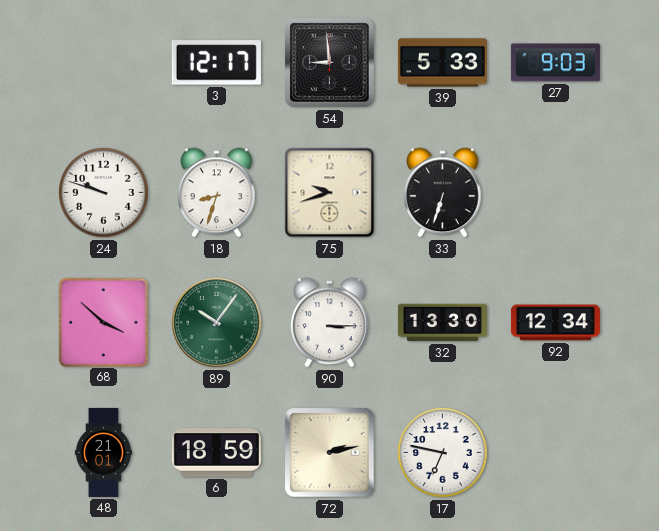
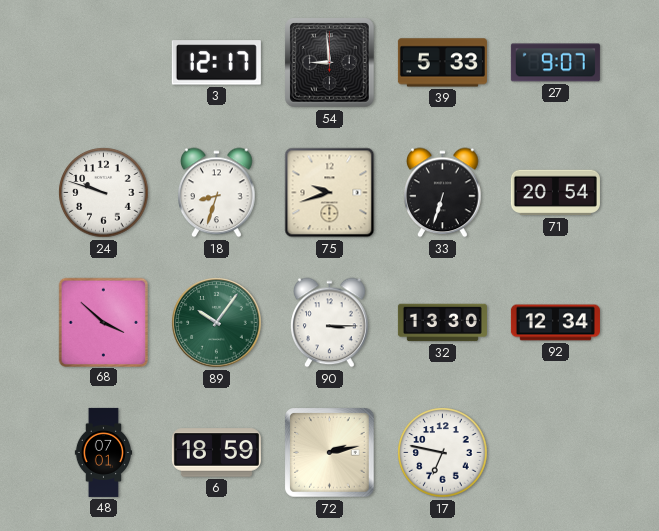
27: 9:03 -> 9:07 (555, 63)
71: none -> 20:54 (555, 193)
48: 21:01 -> 07:01 (104, 452)
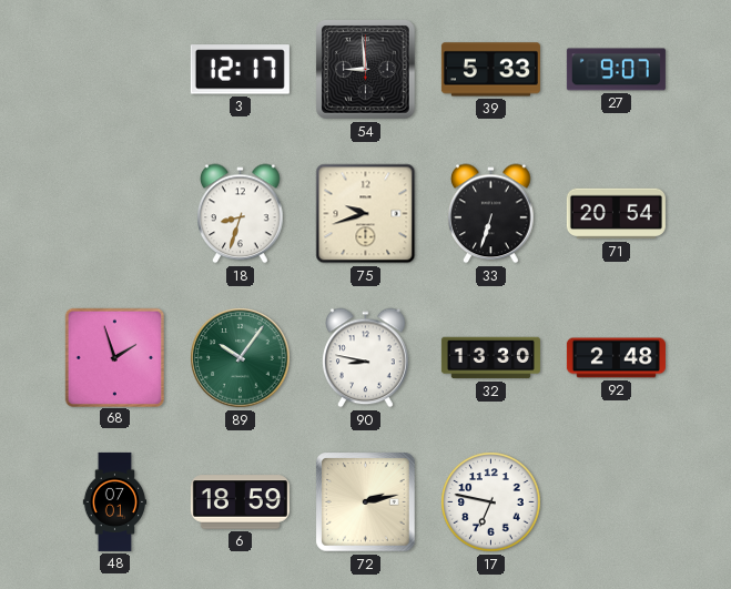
24: 9:48 -> none (104, 193)
68: 3:52 -> 1:57 (114, 357)
90: 3:15 -> 8:47 (366, 358)
92: 12:34 -> 2:48 (616, 358)
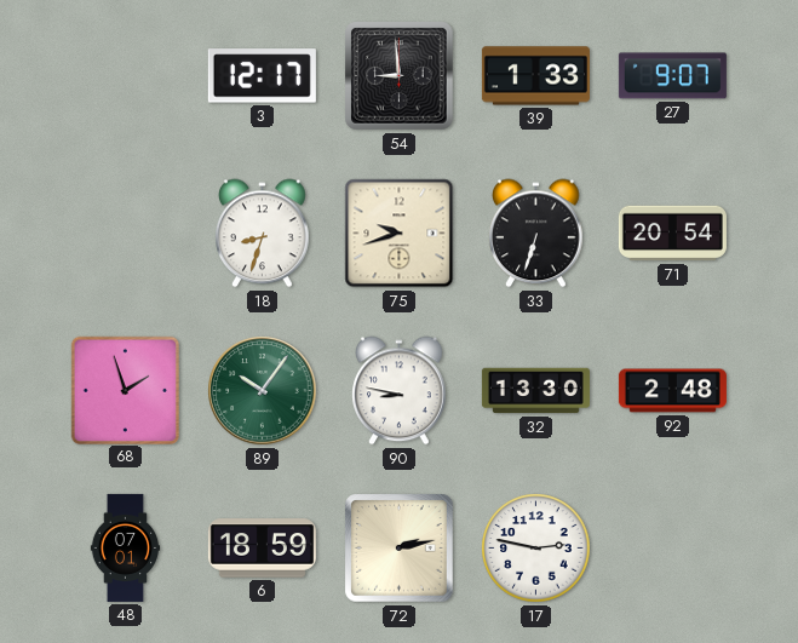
39: 5:33 -> 1:33 (535, 76)
17: 6:47 -> 2:47 (536, 549)
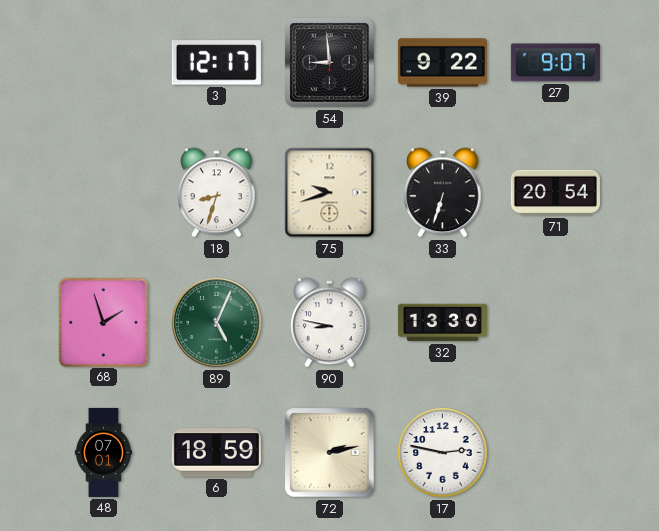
39: 1:33 -> 9:22 (442, 63)
89: 10:06 -> 5:04 (217, 323)
92: 2:48 -> none (672, 391)
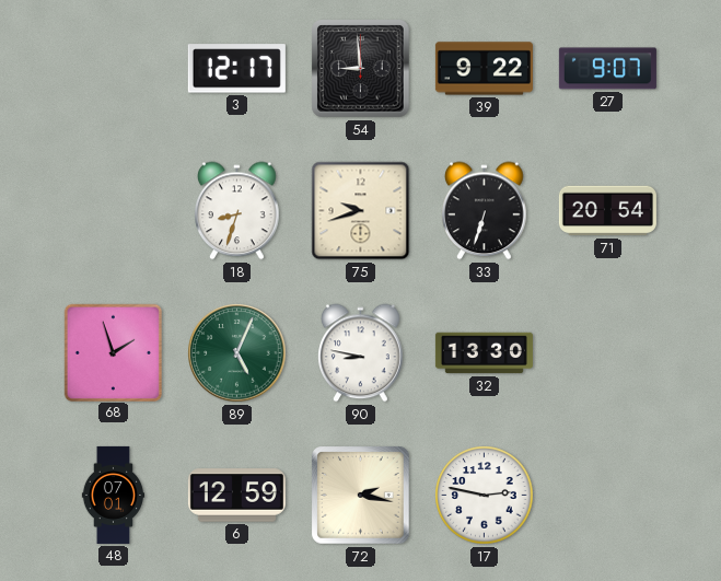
6: 18:59 -> 12:59 (236, 496)
72: 2:13 -> 2:17 (361, 496)
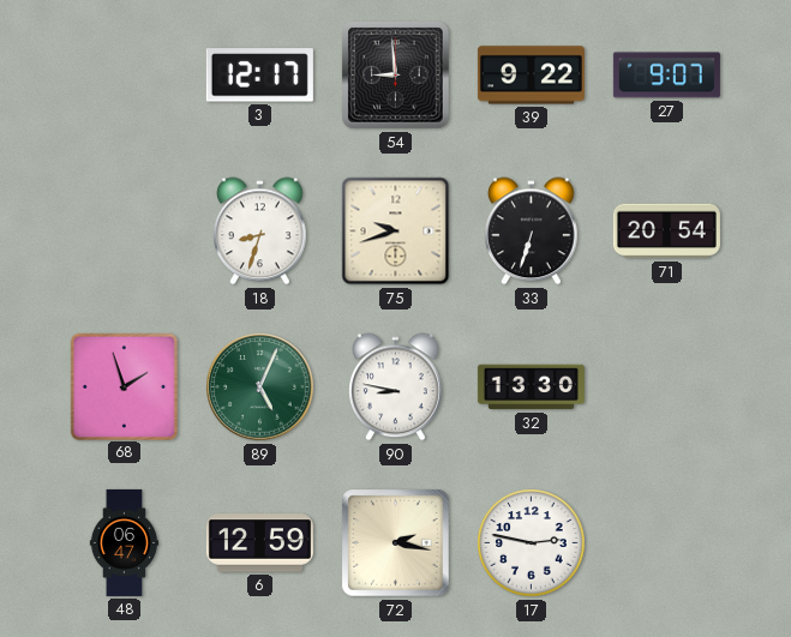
48: 07:01 -> 06:47 (125, 542)
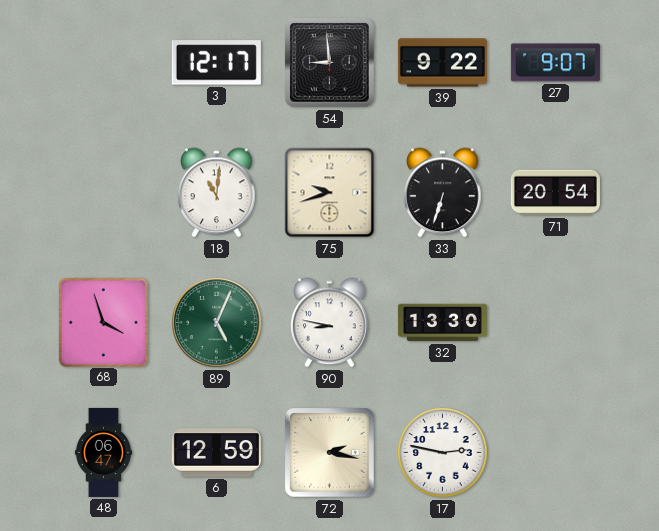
18: 8:33 -> 11:01 (217, 193)
68: 1:57 -> 3:57 (103, 322)
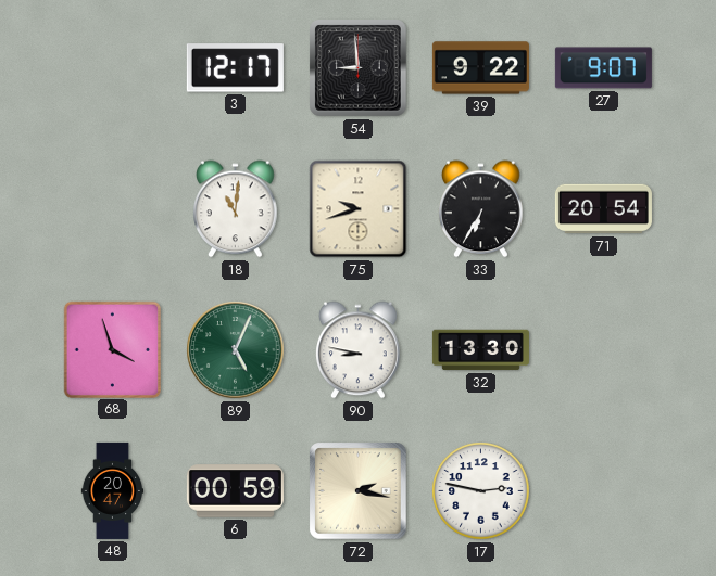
33: 6:33 -> 6:35 (481, 209)
48: 06:47 -> 20:47 (113, 490)
6: 12:59 -> 00:59 (235, 491)
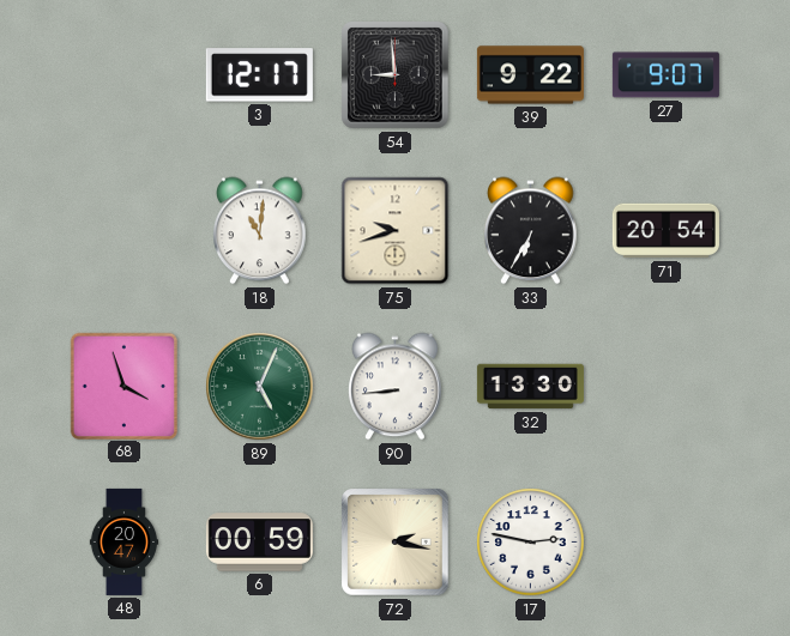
90: 8:47 -> 8:44 (396, 387)
